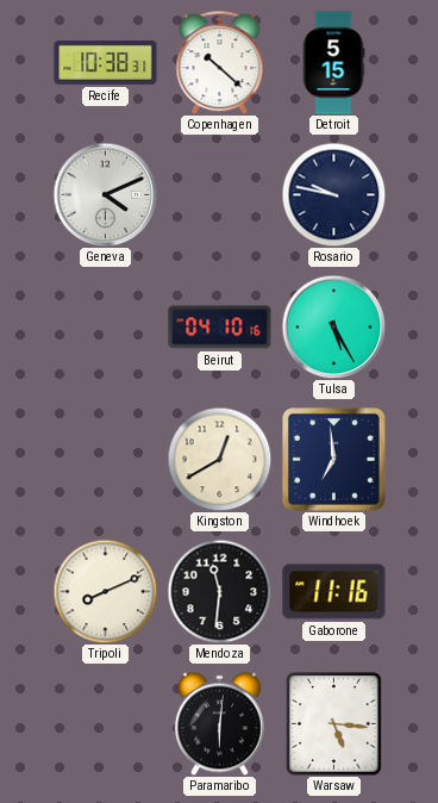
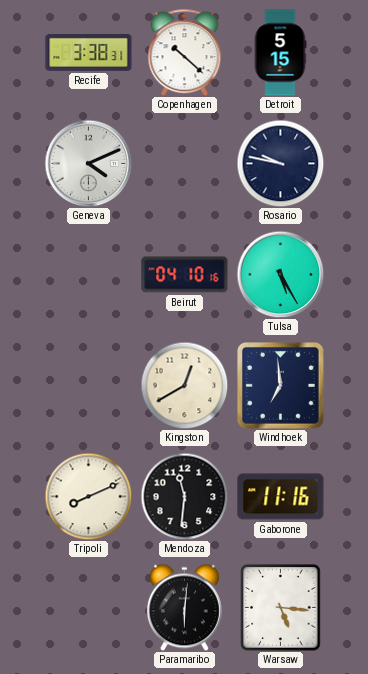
Recife: 10:38 -> 3:38 (89, 52)
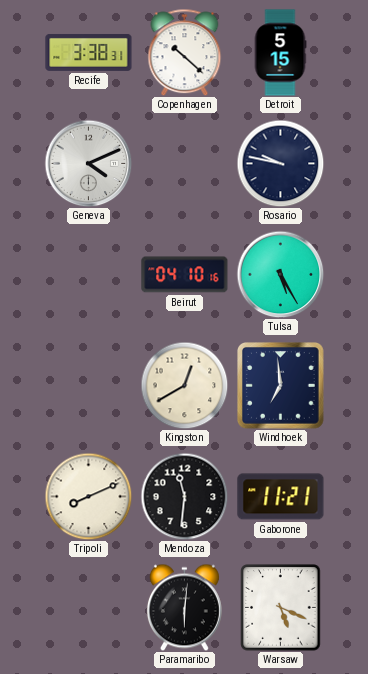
Gaborone: 11:16 -> 11:21 (281, 497)
Warsaw: 5:16 -> 5:19 (281, 608)
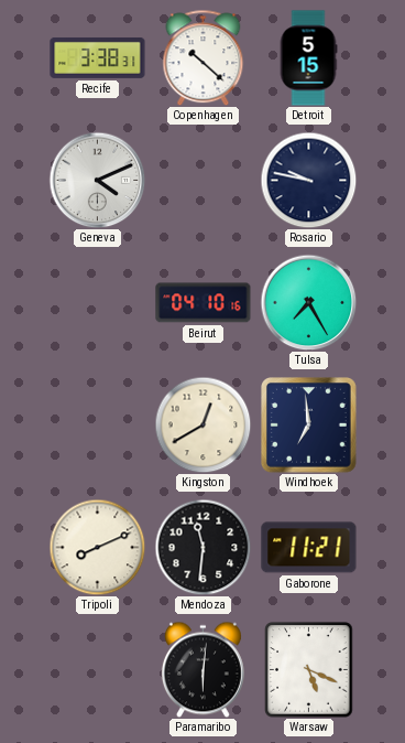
Tulsa: 5:25 -> 7:25 (308, 302)
